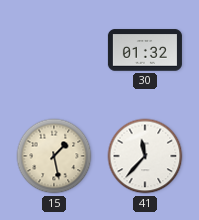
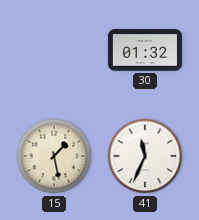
41: 11:37 -> 11:34 (145, 156)
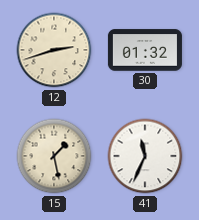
12: none -> 2:42 (54, 50)
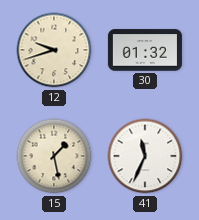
12: 2:42 -> 9:42 (54, 50)
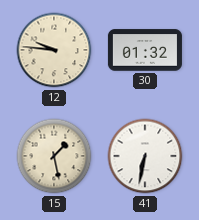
12: 9:42 -> 9:46 (54, 50)
41: 11:34 -> 6:32 (145, 156)
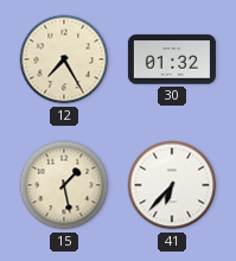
12: 9:46 -> 7:25 (64, 59)
41: 6:32 -> 6:37 (172, 185)
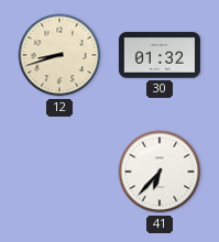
12: 7:25 -> 8:42 (59, 55)
15: 1:28 -> none (64, 185)
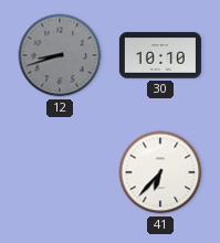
12 dial: cream -> grey (60, 55)
30: 01:32 -> 10:10 (160, 55)
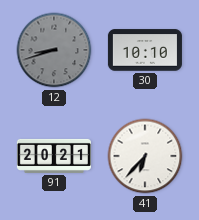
91: none -> 20:21 (54, 156)
